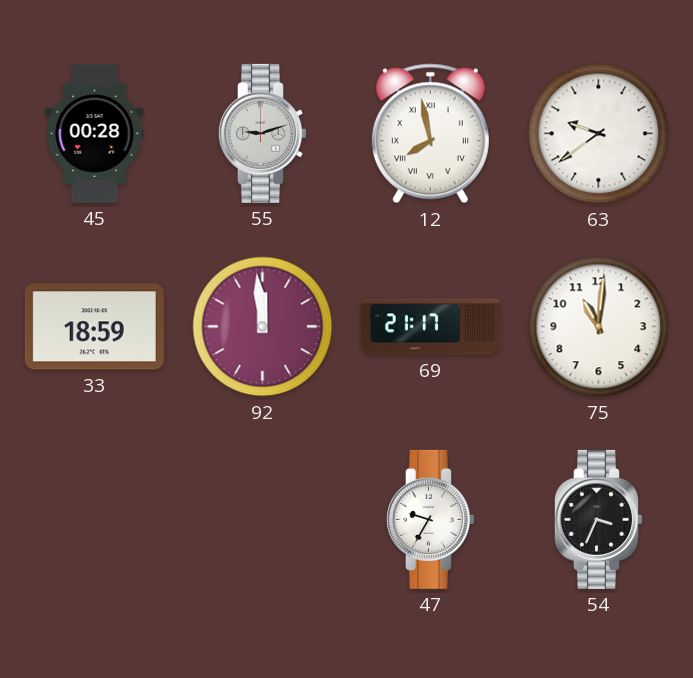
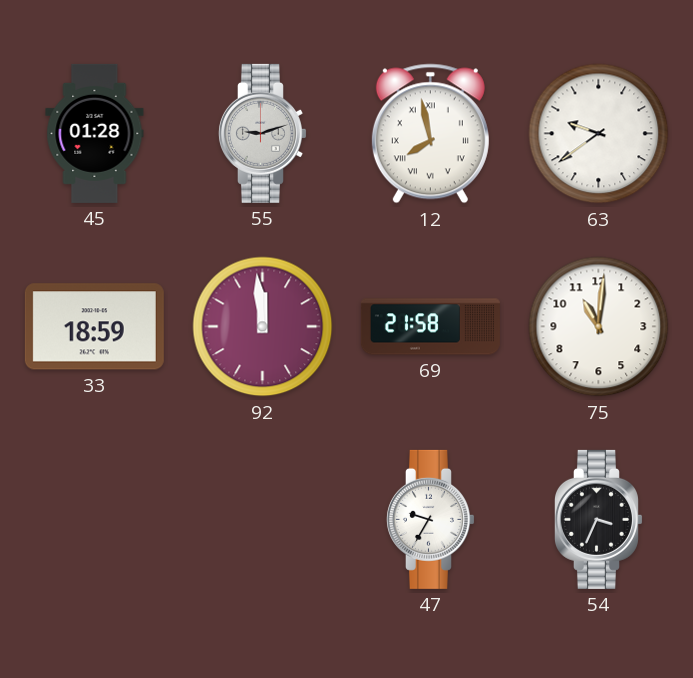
45: 00:28 -> 01:28 (95, 133)
69: 21:17 -> 21:58 (430, 327)
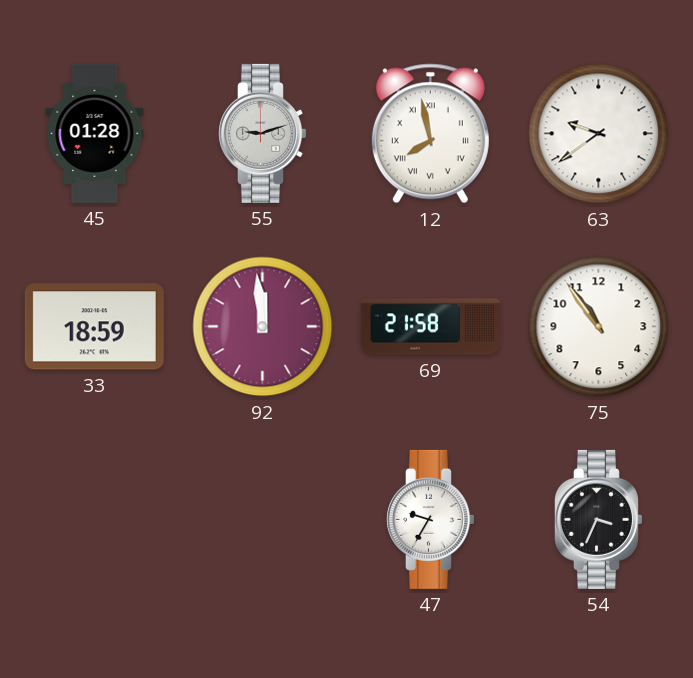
75: 11:01 -> 10:54 (599, 327)
